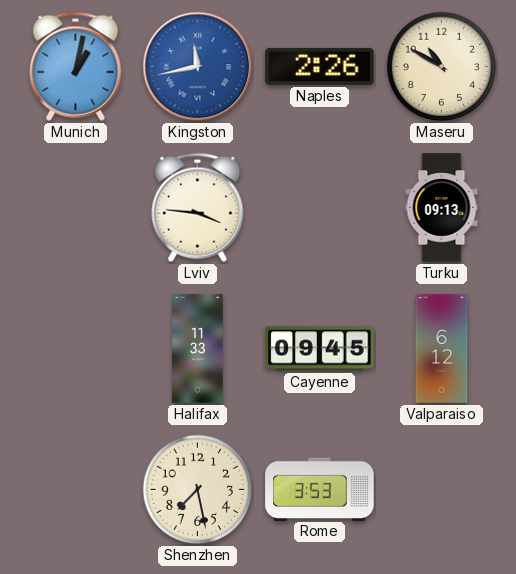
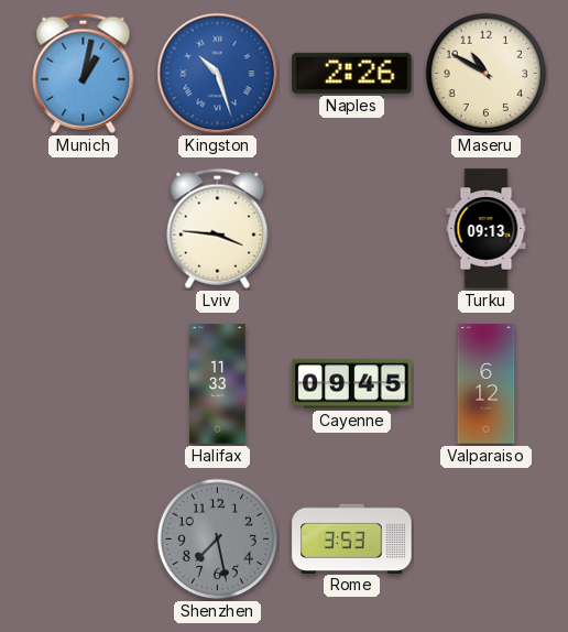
Kingston: 11:43 -> 10:27 (218, 74)
Shenzhen dial: cream -> grey (218, 540)
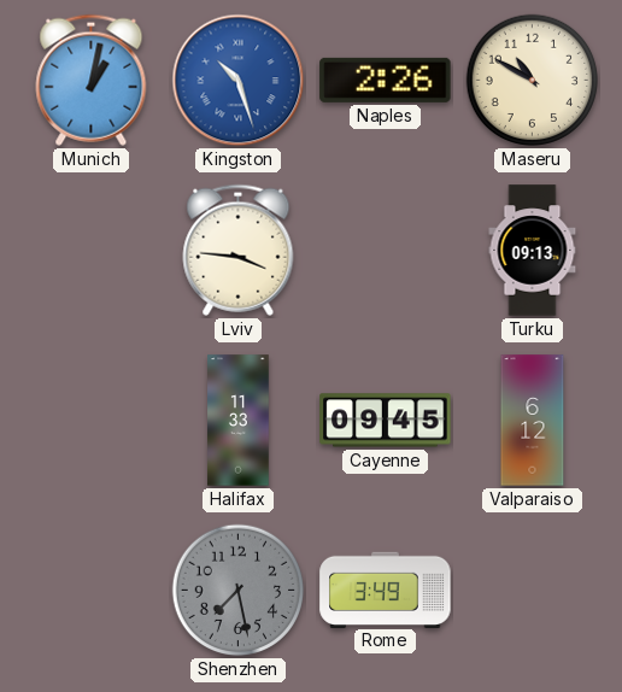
Rome: 3:53 -> 3:49 (386, 590)
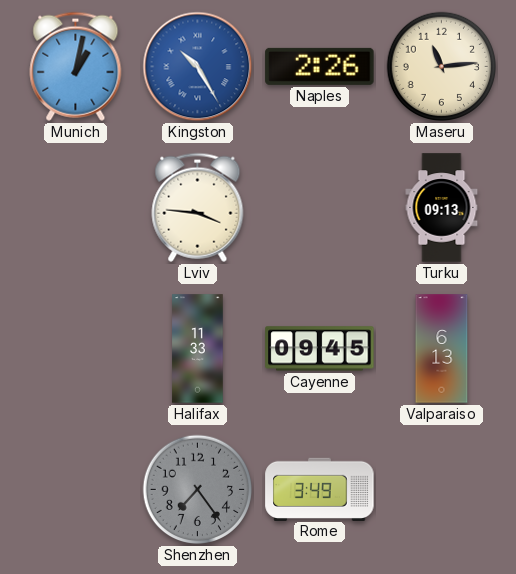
Kingston: 10:27 -> 10:25 (198, 67)
Maseru: 10:50 -> 11:14 (442, 67)
Valparaiso: 6:12 -> 6:13 (442, 349)
Shenzhen: 7:28 -> 7:24 (198, 490)
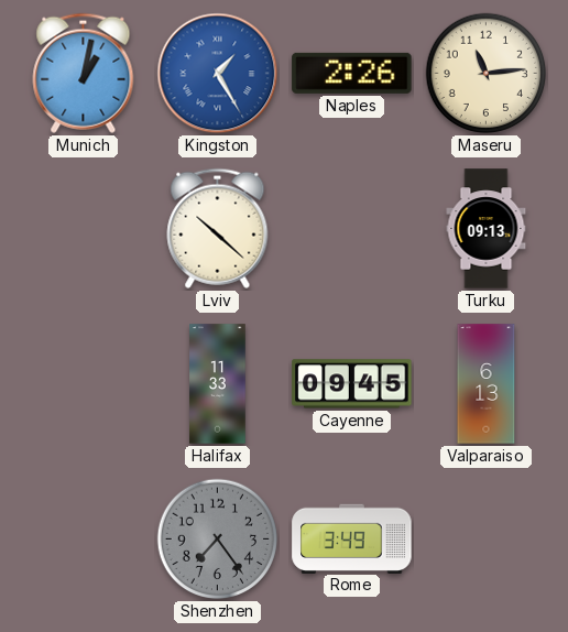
Kingston: 10:25 -> 1:25 (218, 74)
Lviv: 3:46 -> 10:22 (218, 228)
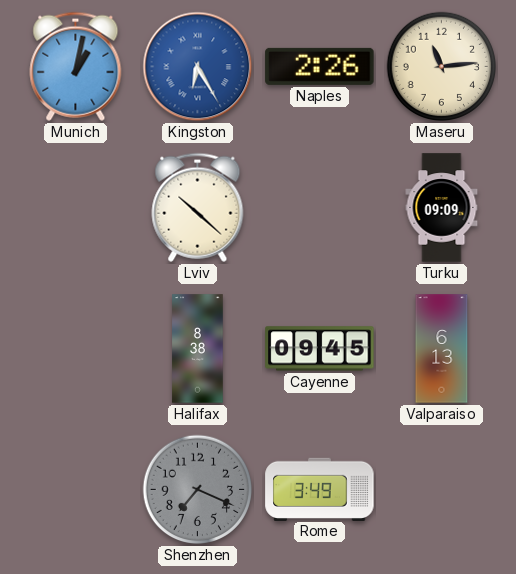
Kingston: 1:25 -> 6:25 (198, 67)
Turku: 09:13 -> 09:09 (442, 208)
Halifax: 11:33 -> 8:38 (198, 349)
Shenzhen: 7:24 -> 7:19 (198, 490)
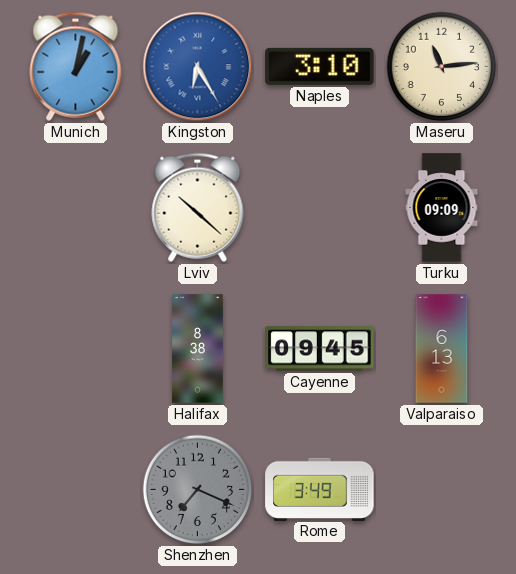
Naples: 2:26 -> 3:10 (320, 66)
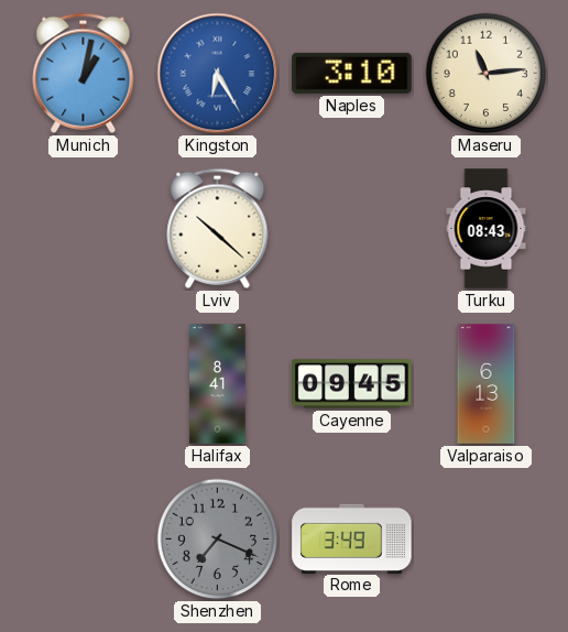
Turku: 09:09 -> 08:43 (487, 229)
Halifax: 8:38 -> 8:41 (218, 384)
